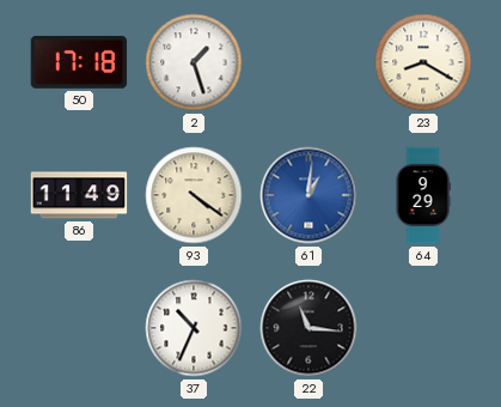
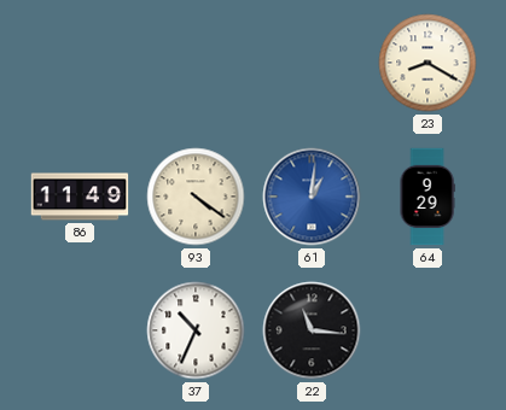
50: 17:18 -> none (79, 62)
2: 1:27 -> none (194, 62)
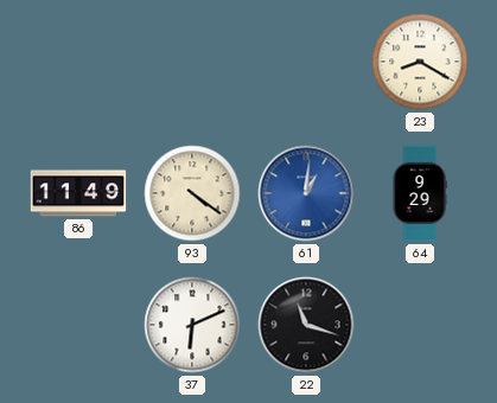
37: 10:34 -> 6:11 (192, 325)
22: 11:16 -> 11:18 (306, 325)
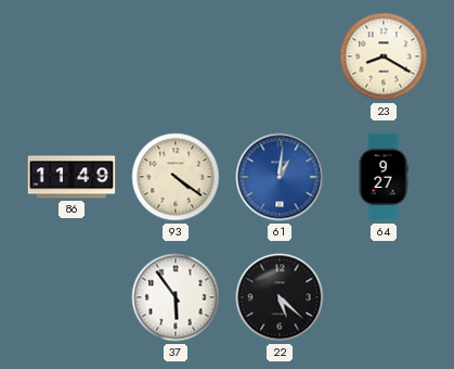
64: 9:29 -> 9:27 (384, 177)
37: 6:11 -> 5:54 (176, 297)
22: 11:18 -> 5:22 (280, 297)
